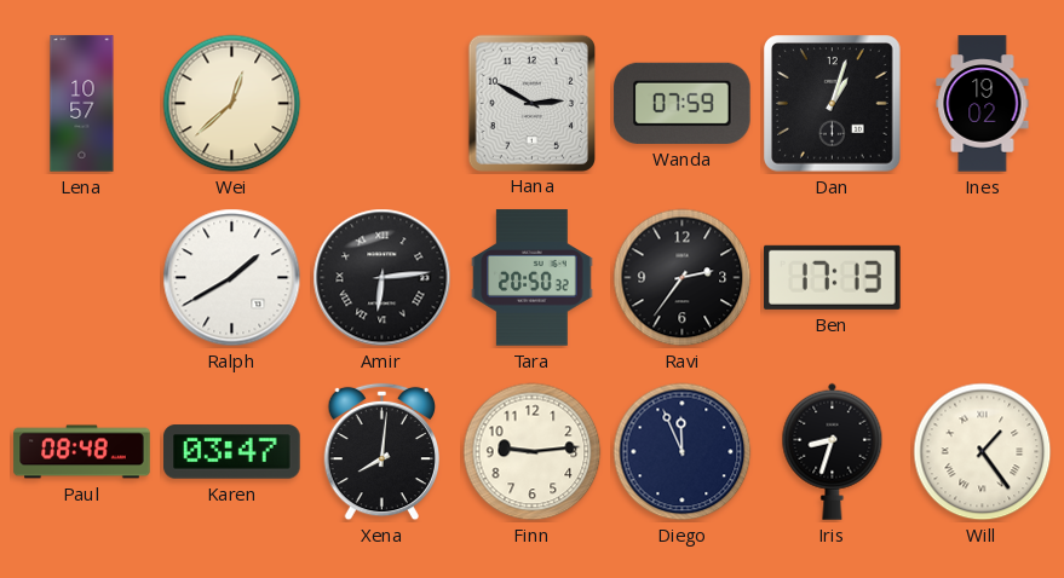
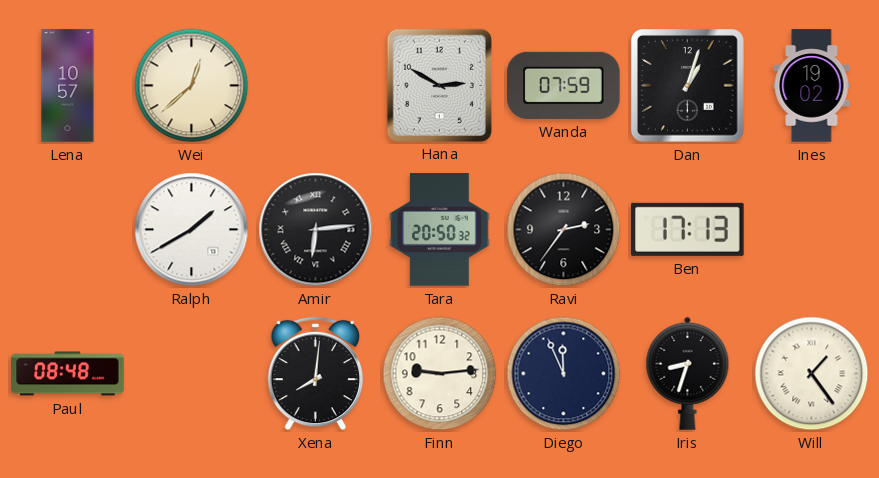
Karen: 03:47 -> none (232, 452)
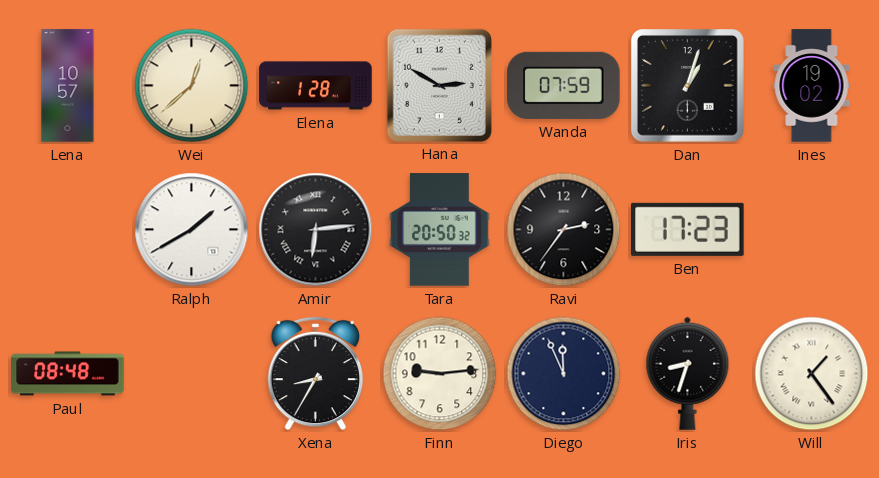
Elena: none -> 1:28 (316, 86)
Ben: 17:13 -> 17:23 (688, 229)
Xena: 8:01 -> 8:35 (316, 374)
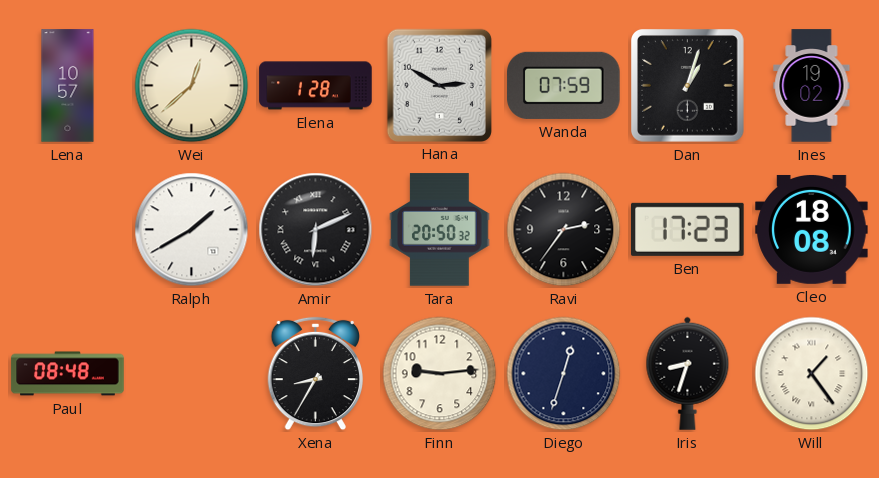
Amir: 6:14 -> 6:11 (316, 230)
Cleo: none -> 18:08 (812, 229)
Diego: 11:56 -> 12:33 (564, 374)
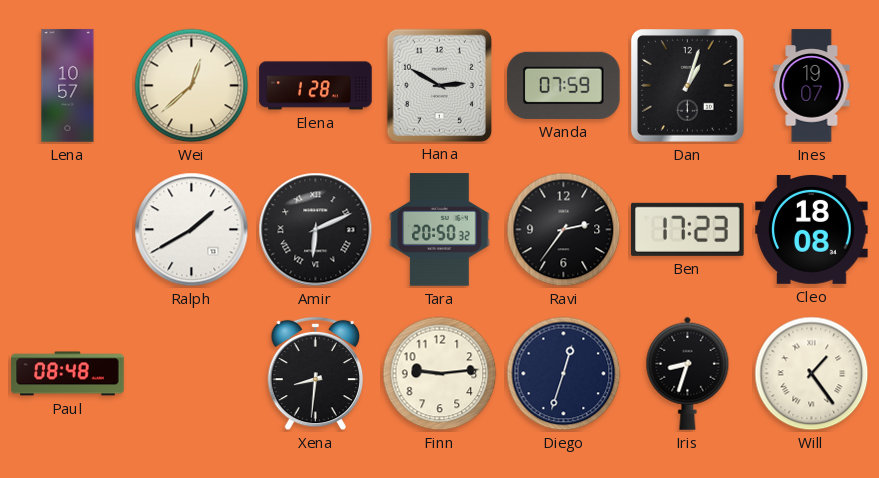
Ines: 19:02 -> 19:07 (812, 86)
Xena: 8:35 -> 8:31 (316, 374)
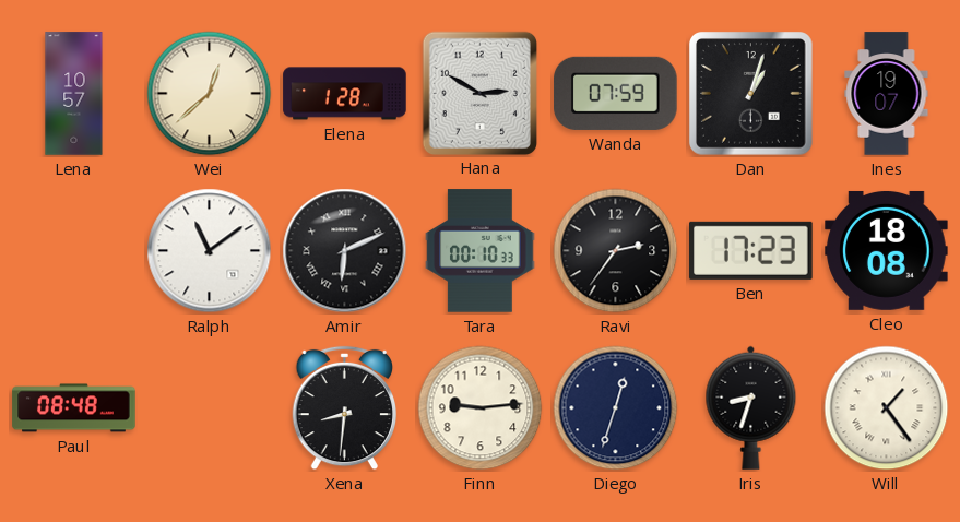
Ralph: 1:40 -> 11:09 (210, 251)
Tara: 20:50 -> 00:10 (481, 251)
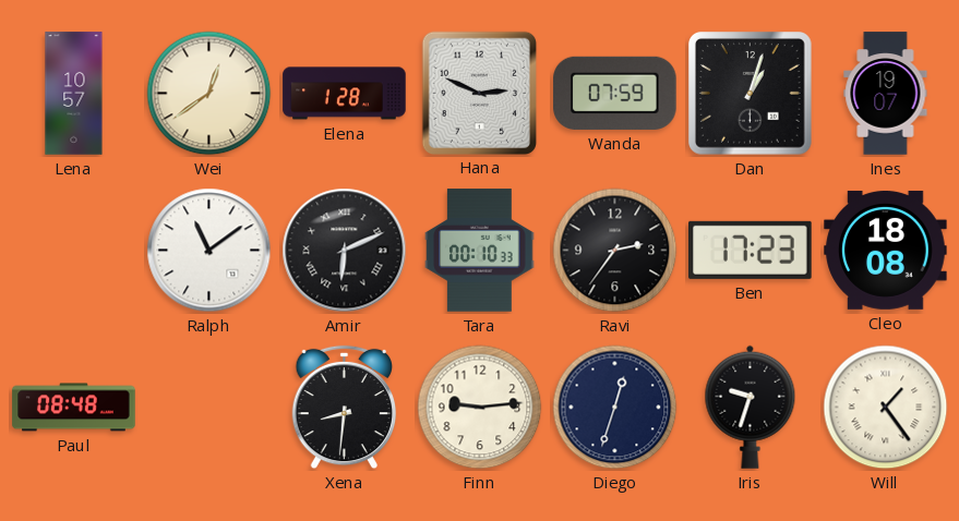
Wei: 12:38 -> 12:39 (209, 94)
Hana: 2:50 -> 2:49 (479, 93)
Iris: 8:33 -> 9:33 (751, 407)
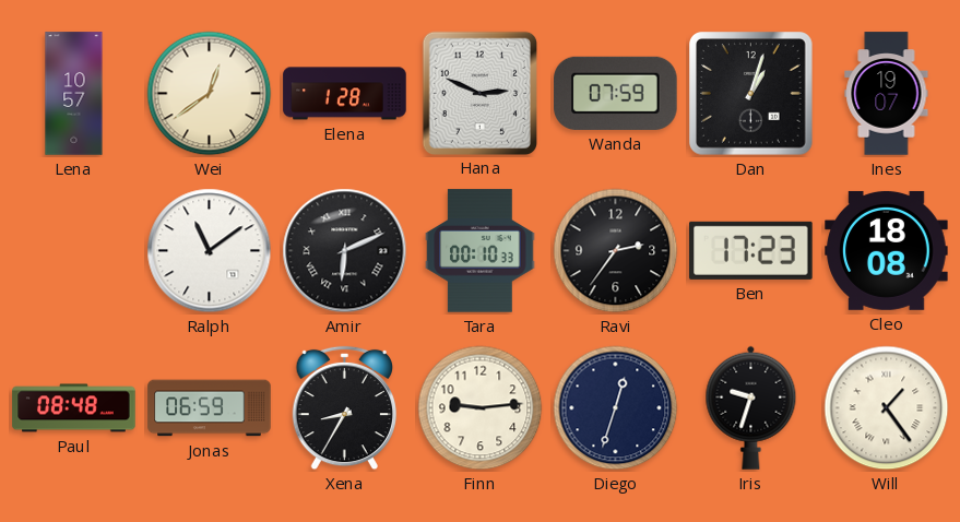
Jonas: none -> 06:59 (210, 408)
Xena: 8:31 -> 8:35 (345, 408)
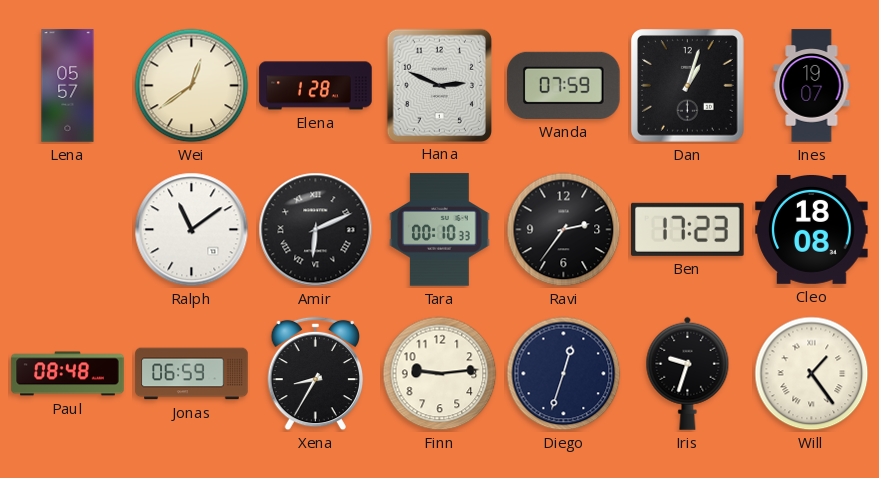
Lena: 10:57 -> 05:57 (68, 86)
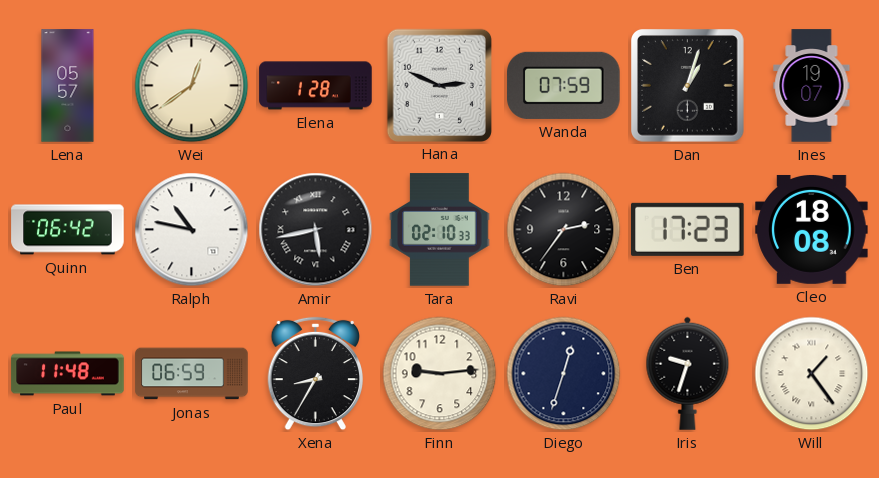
Quinn: none -> 06:42 (68, 230)
Ralph: 11:09 -> 10:47 (192, 230)
Amir: 6:11 -> 5:43 (316, 230)
Tara: 00:10 -> 02:10 (440, 230)
Paul: 08:48 -> 11:48 (68, 374)
